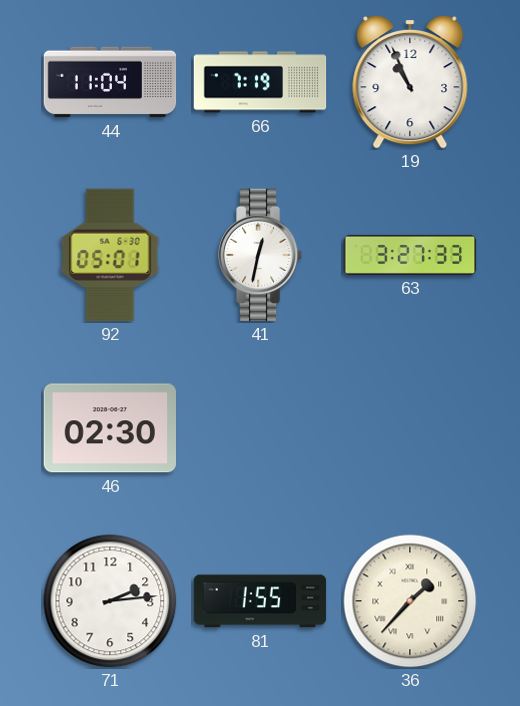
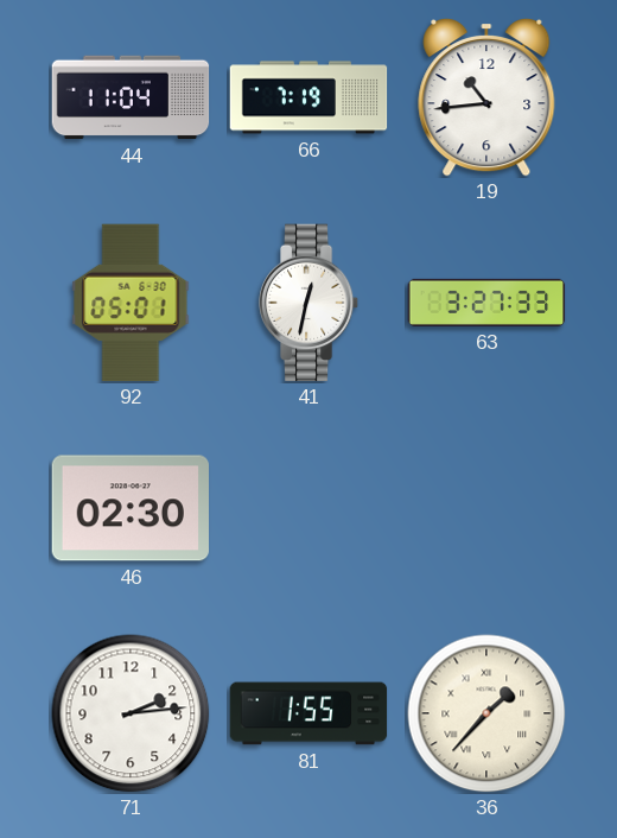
19: 10:56 -> 10:44 (486, 97)
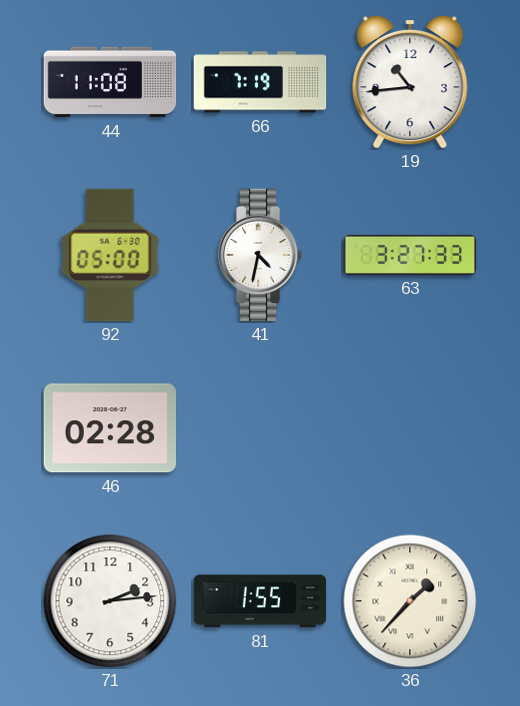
44: 11:04 -> 11:08 (110, 82)
92: 05:01 -> 05:00 (110, 255)
41: 12:32 -> 4:32 (260, 255)
46: 02:30 -> 02:28 (110, 428)
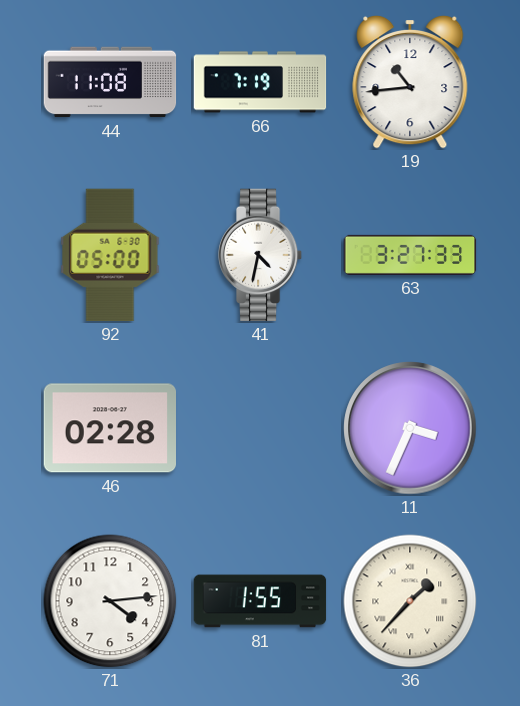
11: none -> 3:34 (410, 428)
71: 2:14 -> 4:14 (110, 601)
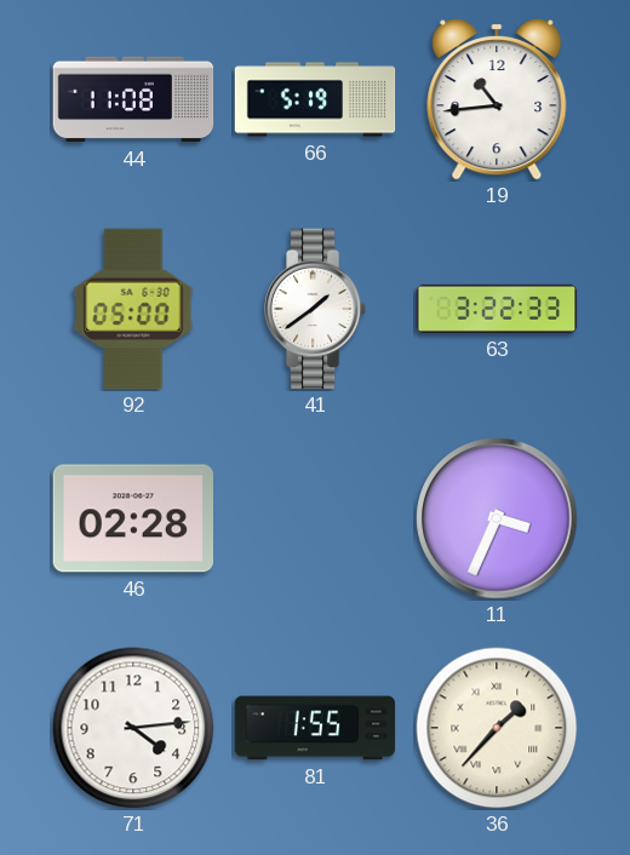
66: 7:19 -> 5:19 (315, 99)
41: 4:32 -> 1:39 (315, 309)
63: 3:27 -> 3:22 (497, 309)
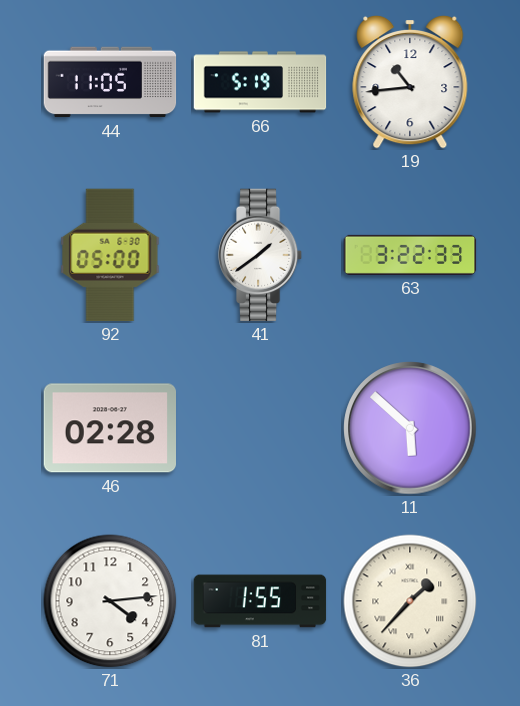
44: 11:08 -> 11:05 (110, 82)
11: 3:34 -> 5:52 (410, 428)
